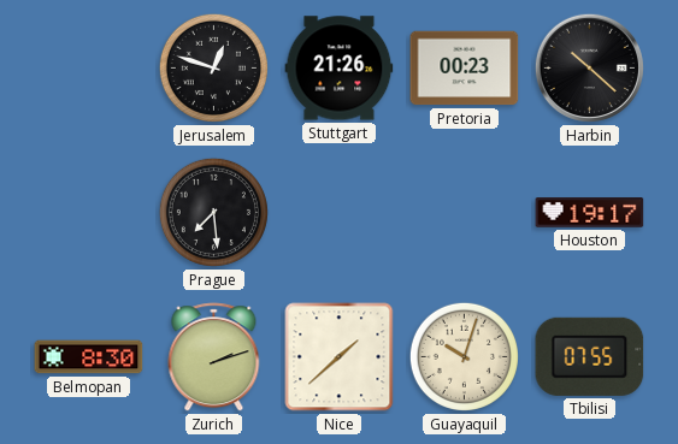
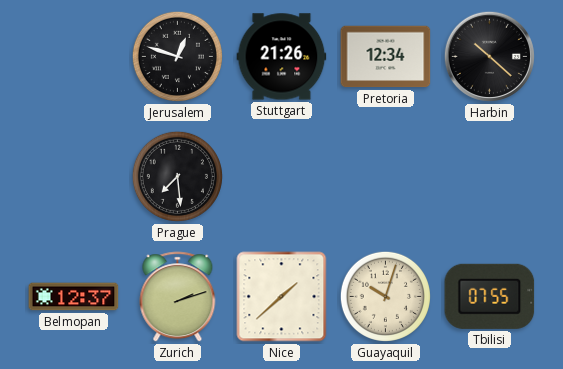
Pretoria: 00:23 -> 12:34 (386, 57)
Houston: 19:17 -> none (590, 213)
Belmopan: 8:30 -> 12:37 (74, 297)
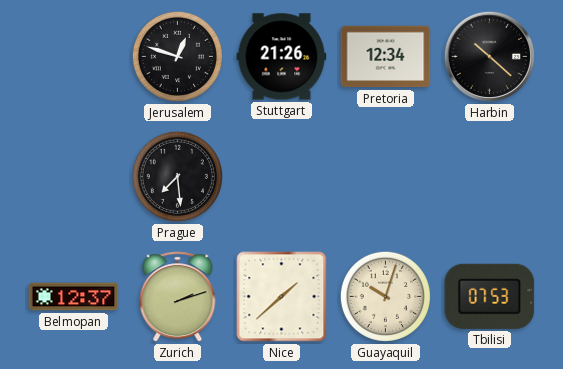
Tbilisi: 07:55 -> 07:53 (490, 296)
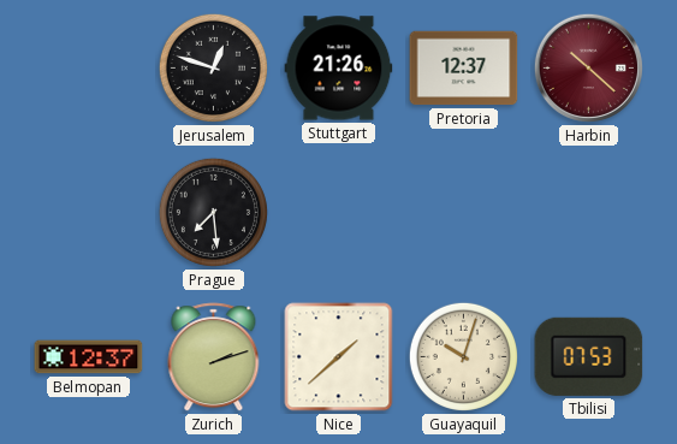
Pretoria: 12:34 -> 12:37 (464, 69)
Harbin dial: black -> burgundy (588, 67)
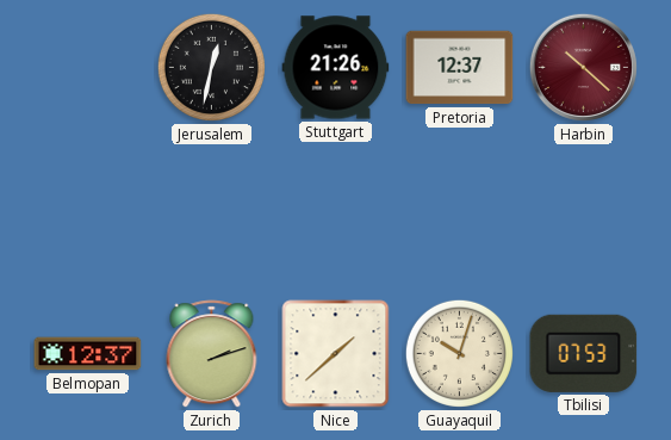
Jerusalem: 12:48 -> 12:32 (211, 67)
Prague: 7:29 -> none (213, 212)
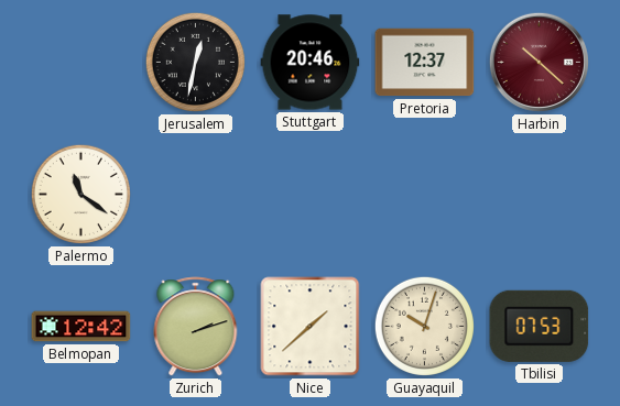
Stuttgart: 21:26 -> 20:46 (311, 63)
Palermo: none -> 11:21 (80, 194)
Belmopan: 12:37 -> 12:42 (81, 327)
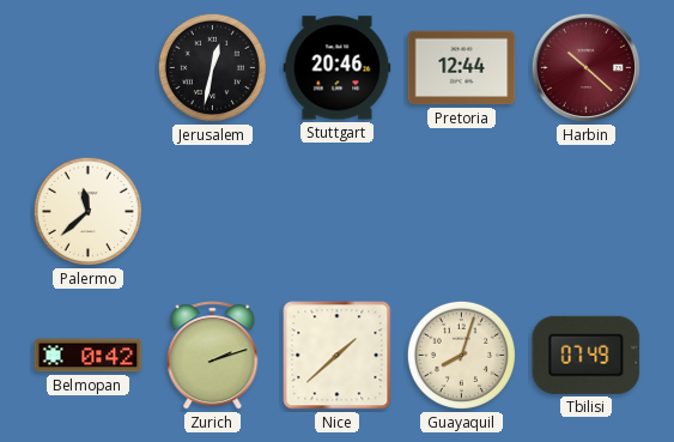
Pretoria: 12:37 -> 12:44 (462, 68)
Palermo: 11:21 -> 11:38 (87, 211)
Belmopan: 12:42 -> 0:42 (89, 356)
Guayaquil: 10:03 -> 8:03 (461, 355)
Tbilisi: 07:53 -> 07:49 (587, 355)
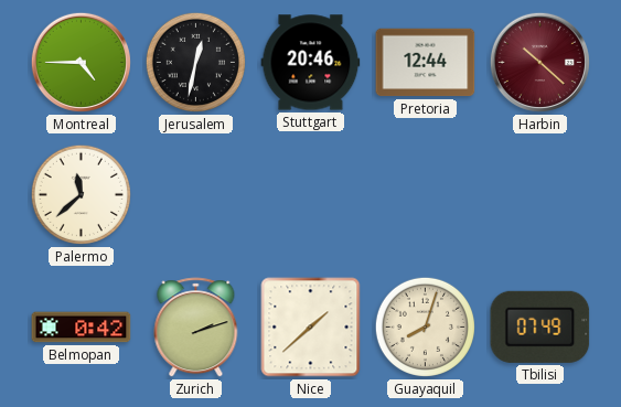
Montreal: none -> 4:45 (81, 62)
